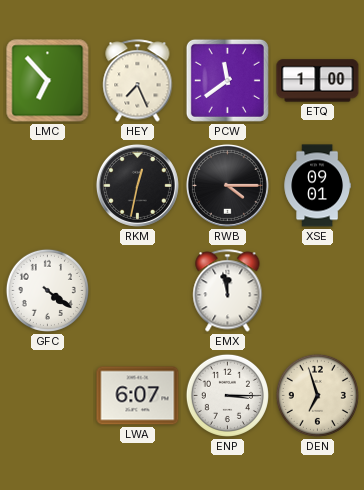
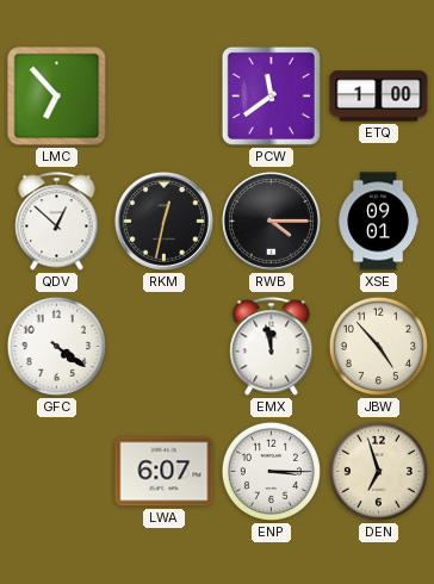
HEY: 7:26 -> none (138, 81)
QDV: none -> 12:52 (57, 222)
JBW: none -> 4:53 (378, 346)
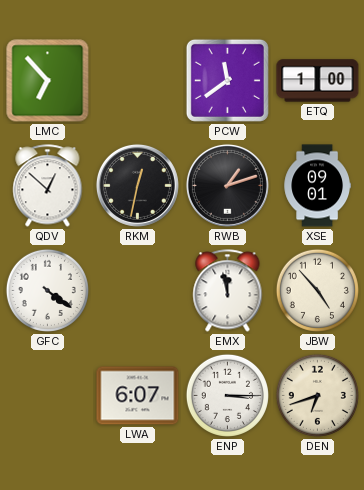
RWB: 4:15 -> 1:12 (227, 185)
DEN: 6:57 -> 6:42 (317, 395)
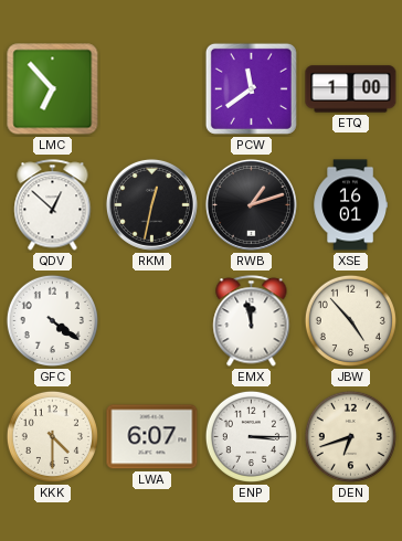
XSE: 09:01 -> 16:01 (350, 205)
KKK: none -> 4:30 (52, 436)
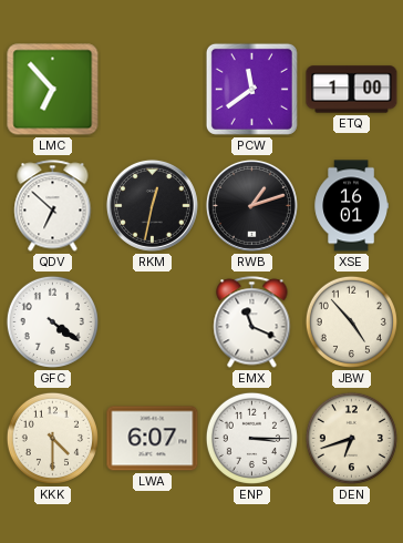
QDV: 12:52 -> 6:52 (53, 206)
EMX: 11:58 -> 11:19 (252, 322)
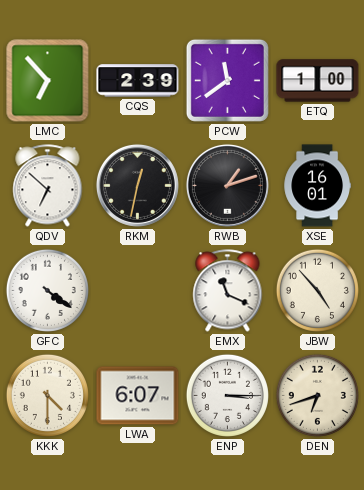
CQS: none -> 2:39 (138, 81)
